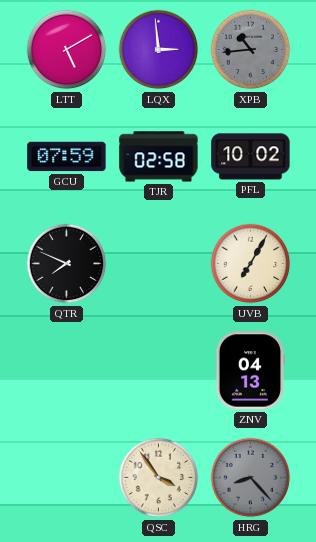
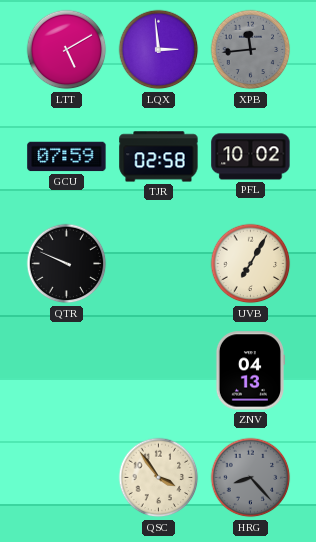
XPB: 10:44 -> 11:44 (251, 50)
QTR: 7:49 -> 9:49 (67, 264)
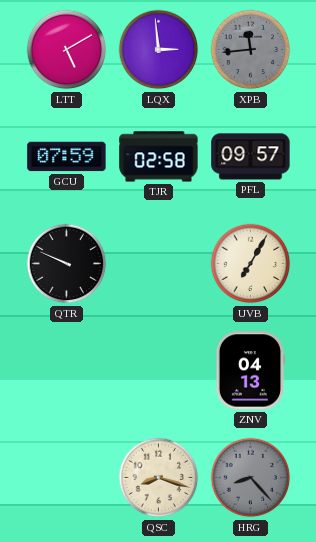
PFL: 10:02 -> 09:57 (251, 157)
QSC: 3:54 -> 8:18 (159, 478)
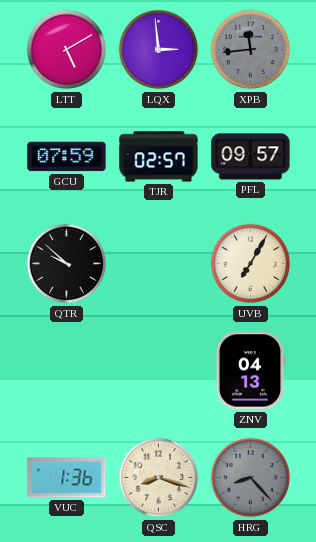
TJR: 02:58 -> 02:57 (159, 157)
QTR: 9:49 -> 9:52 (67, 264)
VUC: none -> 1:36 (67, 478)
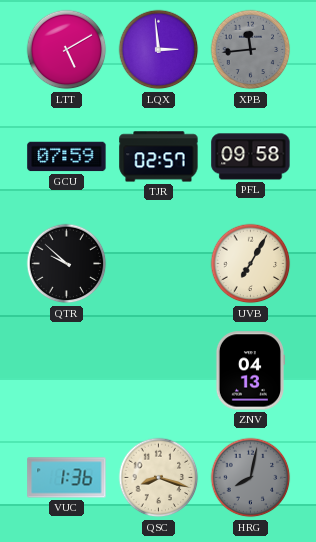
PFL: 09:57 -> 09:58 (251, 157)
HRG: 8:23 -> 8:02 (251, 478)
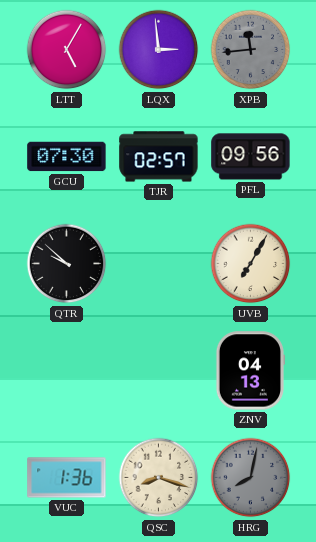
LTT: 5:10 -> 5:05 (67, 50)
GCU: 07:59 -> 07:30 (67, 157)
PFL: 09:58 -> 09:56 (251, 157)
